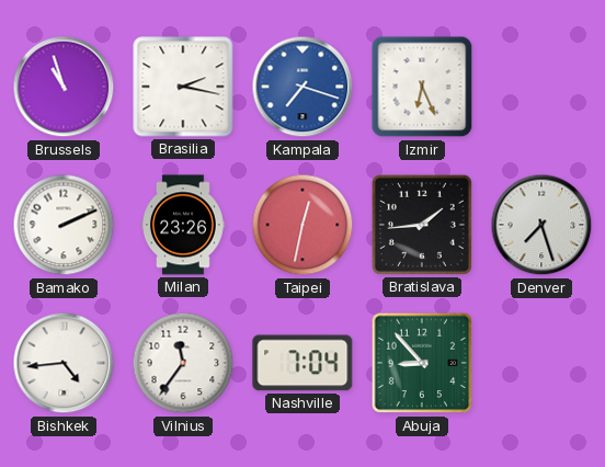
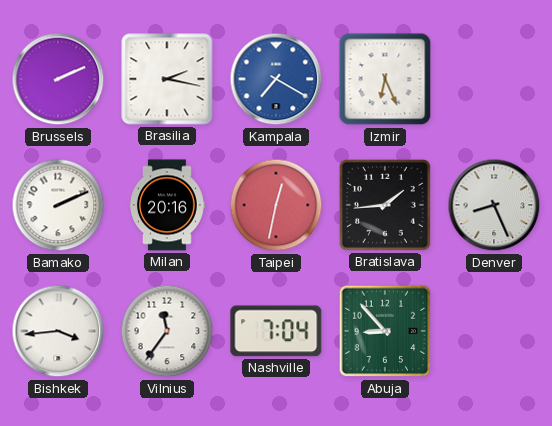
Brussels: 10:57 -> 2:11 (58, 79)
Kampala: 7:18 -> 7:20 (276, 79)
Milan: 23:26 -> 20:16 (168, 205)
Denver: 7:27 -> 8:26 (494, 205)
Bishkek: 4:44 -> 3:44 (58, 331)
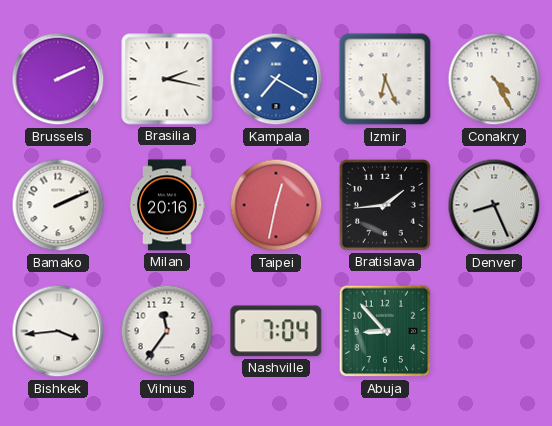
Conakry: none -> 4:25 (494, 79)
